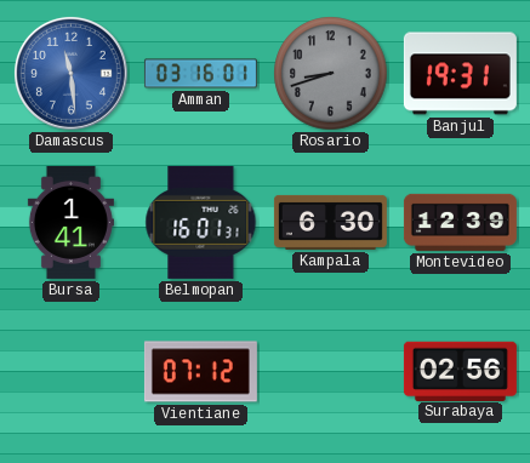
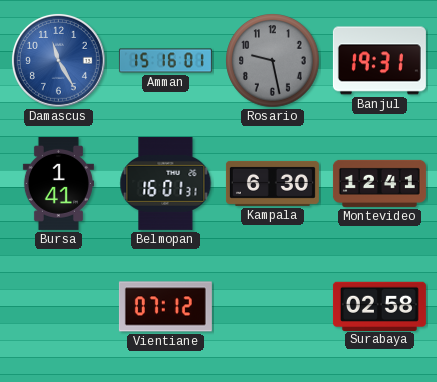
Damascus: 11:29 -> 11:25 (58, 60)
Amman: 03:16 -> 15:16 (165, 61)
Rosario: 8:42 -> 9:28 (273, 61)
Montevideo: 12:39 -> 12:41 (379, 183)
Surabaya: 02:56 -> 02:58 (379, 306)
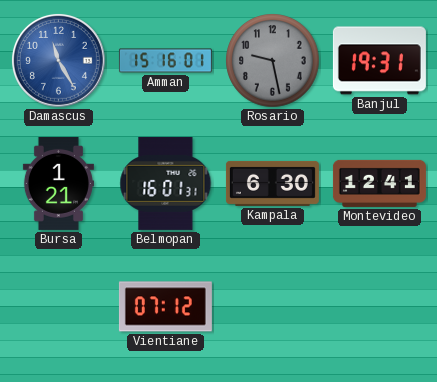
Bursa: 1:41 -> 1:21 (58, 183)
Surabaya: 02:58 -> none (379, 306)
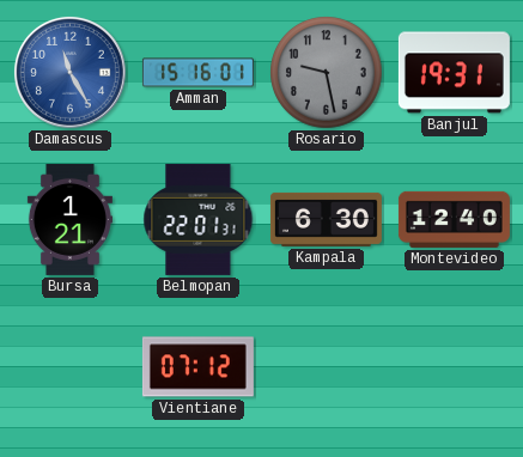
Belmopan: 16:01 -> 22:01 (199, 219)
Montevideo: 12:41 -> 12:40 (454, 219)
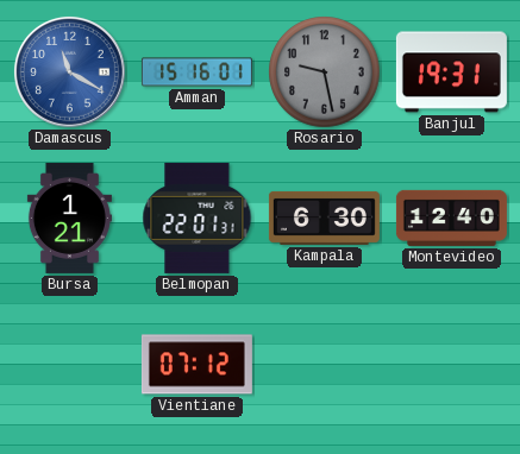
Damascus: 11:25 -> 11:20 (69, 71)
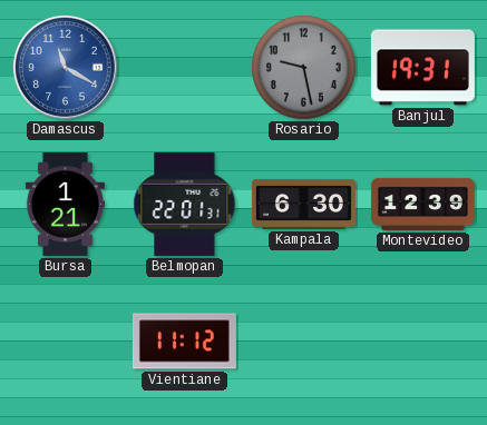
Amman: 15:16 -> none (196, 72)
Montevideo: 12:40 -> 12:39 (422, 204)
Vientiane: 07:12 -> 11:12 (184, 342)
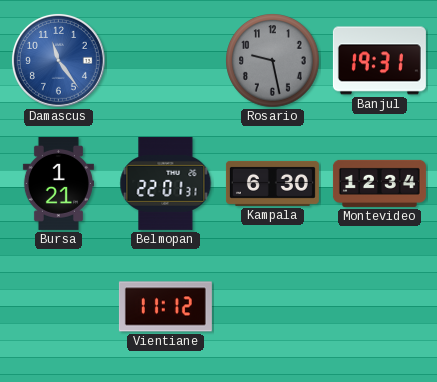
Damascus: 11:20 -> 11:24 (58, 60)
Montevideo: 12:39 -> 12:34 (379, 183)
